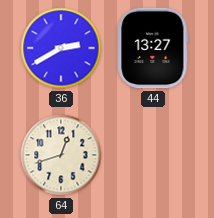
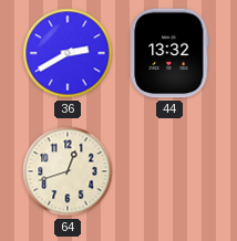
44: 13:27 -> 13:32 (169, 53)
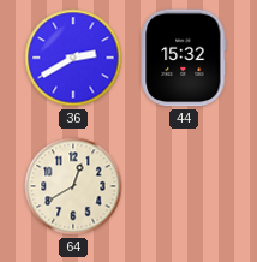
44: 13:32 -> 15:32 (184, 58)
64: 12:42 -> 12:40 (73, 186)
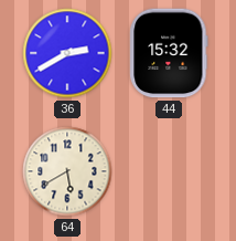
64: 12:40 -> 5:40 (67, 171)
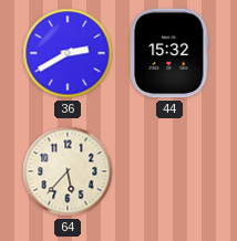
64: 5:40 -> 5:37 (68, 171)
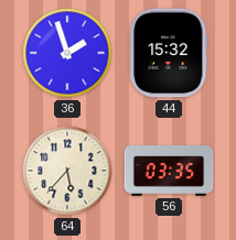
36: 2:40 -> 1:57 (67, 53)
56: none -> 03:35 (169, 172)
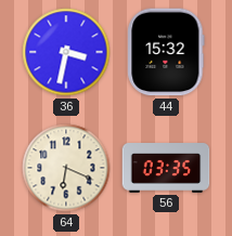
36: 1:57 -> 3:32 (66, 52)
64: 5:37 -> 6:19 (66, 168)
